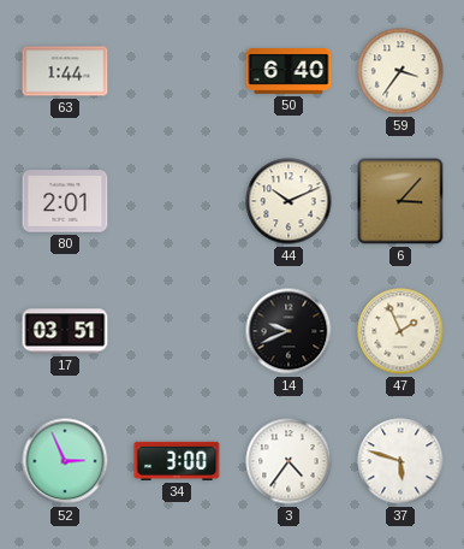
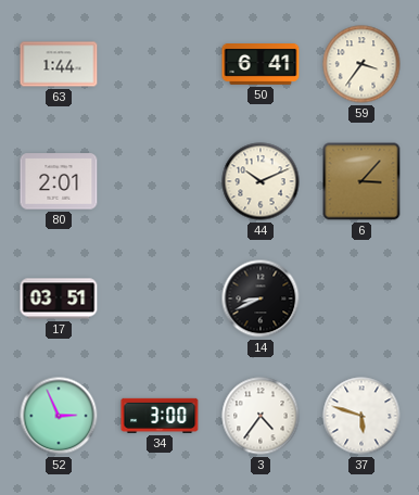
50: 6:40 -> 6:41 (261, 65)
14: 9:41 -> 8:41 (261, 299)
47: 1:56 -> none (400, 331)
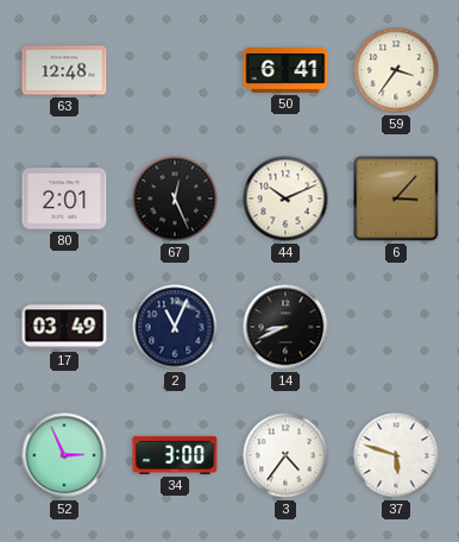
63: 1:44 -> 12:48 (64, 70)
67: none -> 12:26 (175, 198)
17: 03:51 -> 03:49 (64, 327)
2: none -> 11:04 (175, 327)
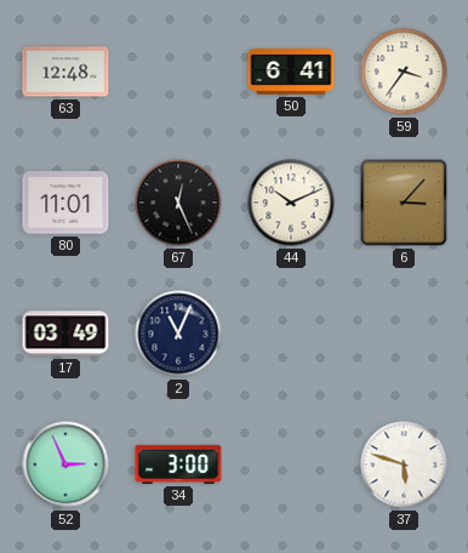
80: 2:01 -> 11:01 (65, 203)
14: 8:41 -> none (285, 327)
3: 4:36 -> none (285, 455)
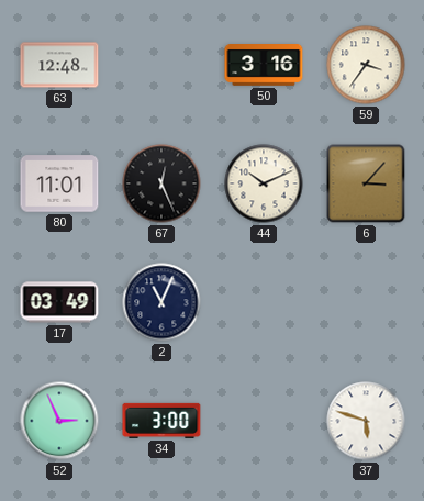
50: 6:41 -> 3:16 (264, 66)
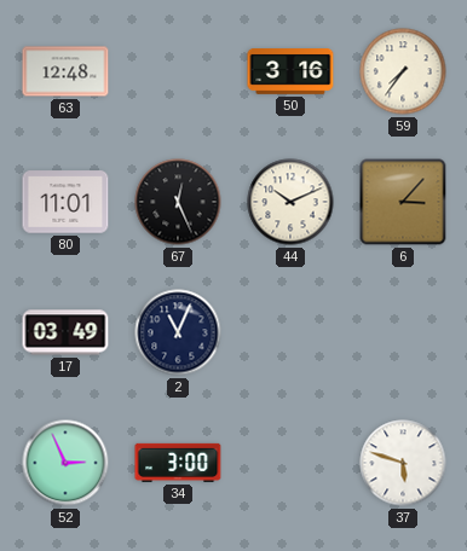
59: 3:36 -> 7:36 (403, 71)
